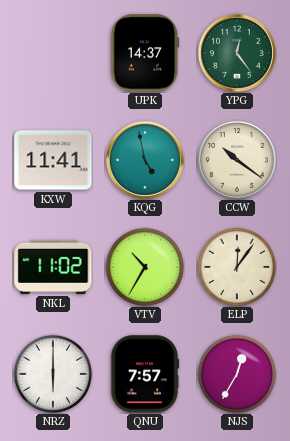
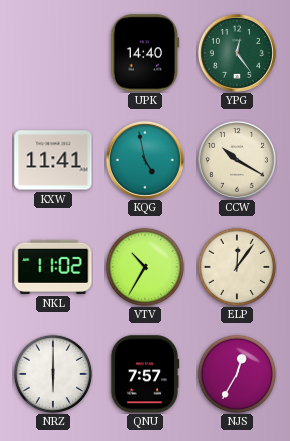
UPK: 14:37 -> 14:40 (145, 53)
CCW: 10:21 -> 10:20 (237, 160)
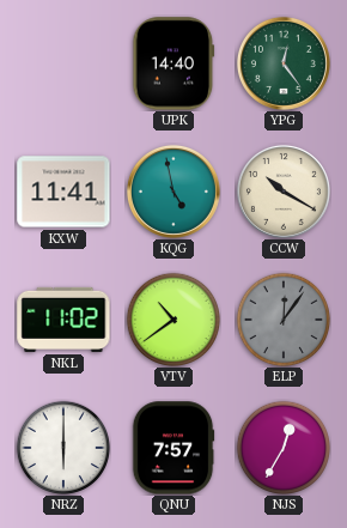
VTV: 10:35 -> 10:39 (173, 320)
ELP dial: cream -> grey (284, 320)
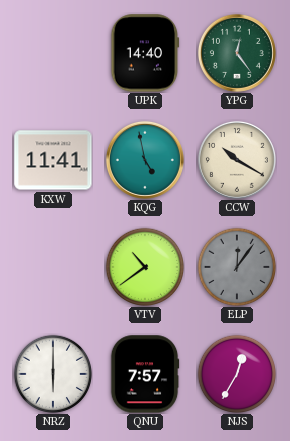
NKL: 11:02 -> none (63, 320)
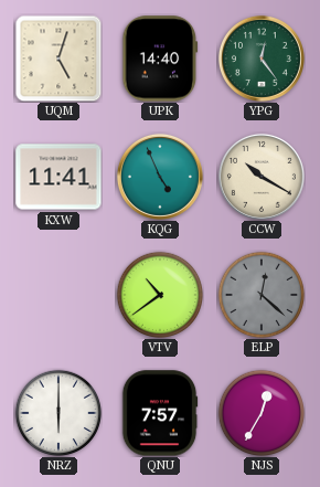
UQM: none -> 5:03 (58, 59)
KQG: 4:58 -> 4:56 (160, 177)
ELP: 12:06 -> 12:22 (262, 295)
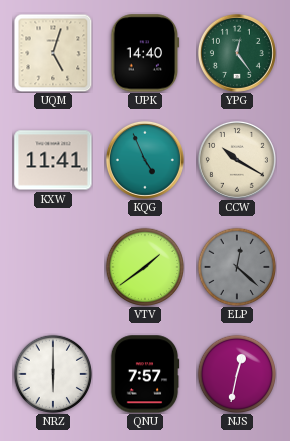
VTV: 10:39 -> 1:39 (145, 267)
NJS: 12:35 -> 12:32 (237, 374)
